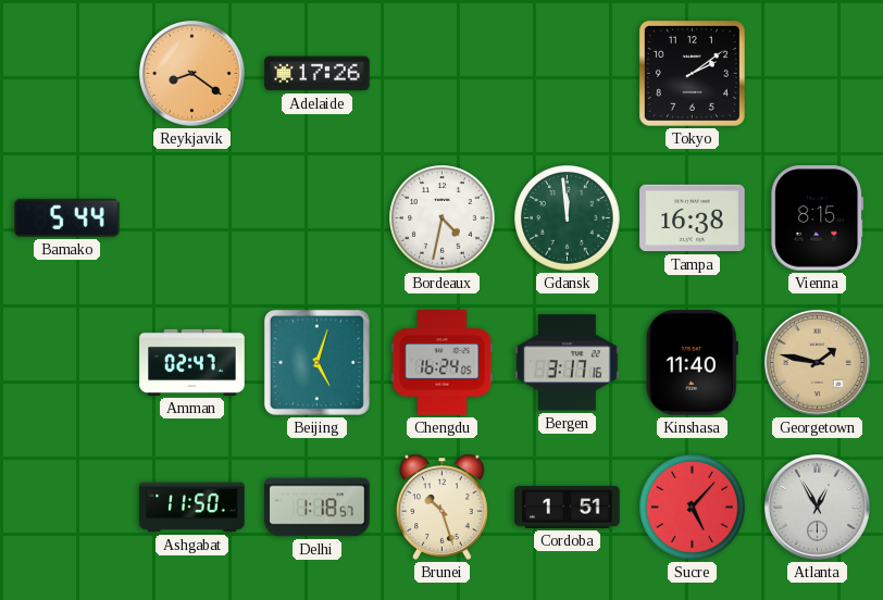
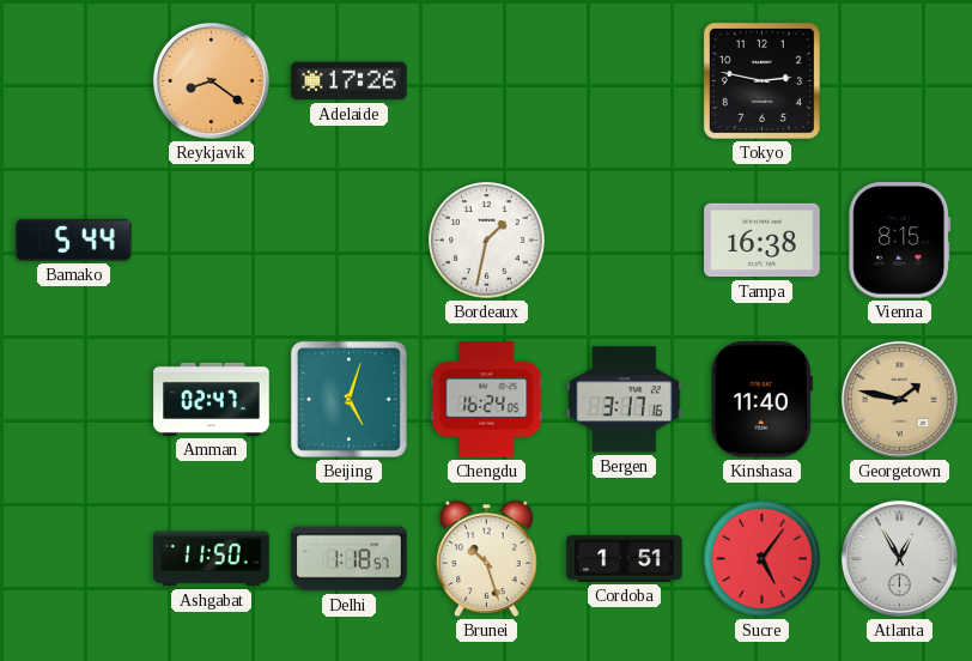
Tokyo: 2:09 -> 2:47 (761, 80)
Bordeaux: 4:32 -> 1:32 (487, 241)
Gdansk: 11:59 -> none (568, 218)
Sucre: 5:07 -> 5:06 (763, 559)
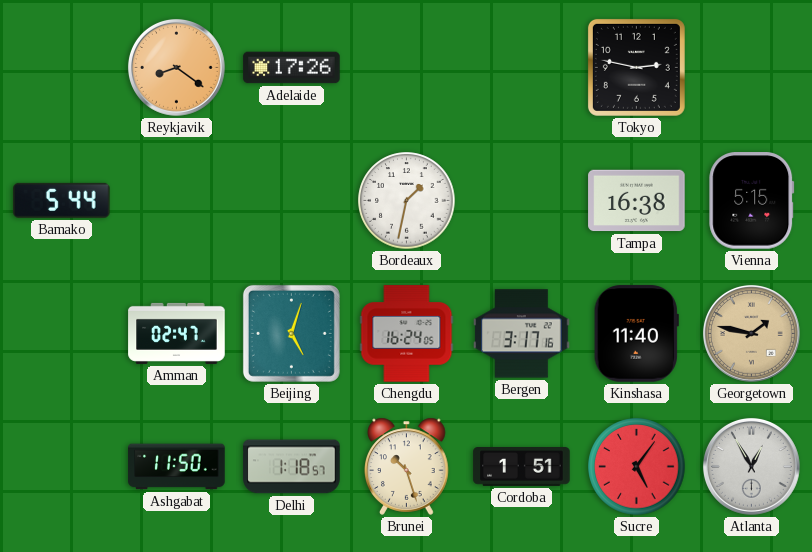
Vienna: 8:15 -> 5:15 (752, 201)
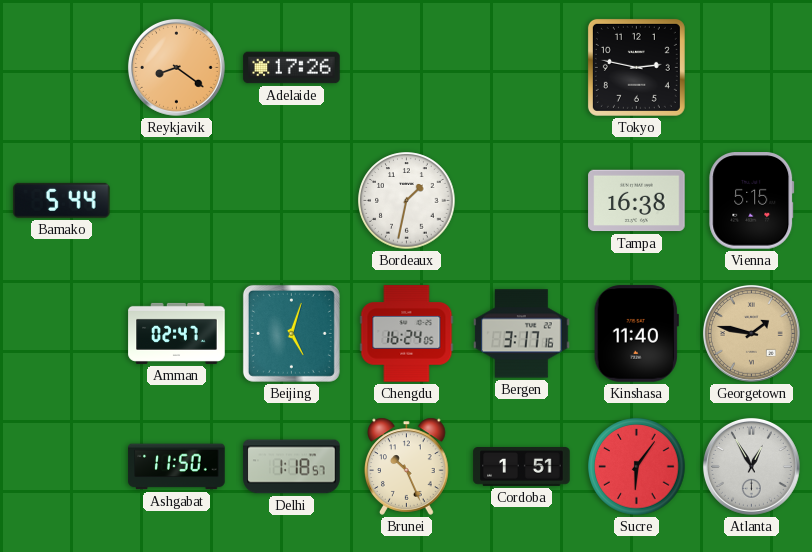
Brunei: 10:27 -> 10:26 (407, 466)
Sucre: 5:06 -> 6:06 (637, 467)
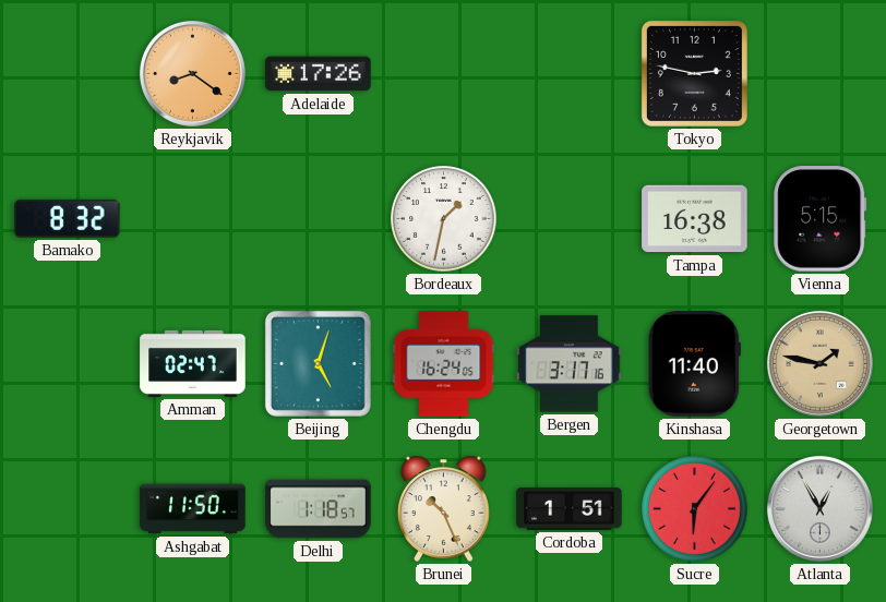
Bamako: 5:44 -> 8:32 (68, 218)
